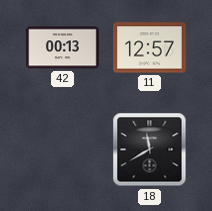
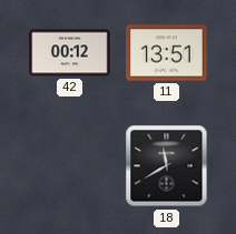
42: 00:13 -> 00:12 (70, 53)
11: 12:57 -> 13:51 (167, 53)
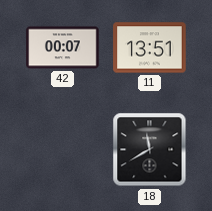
42: 00:12 -> 00:07 (63, 48)
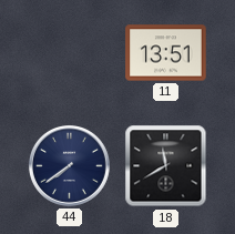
42: 00:07 -> none (63, 48)
44: none -> 7:39 (70, 166)
